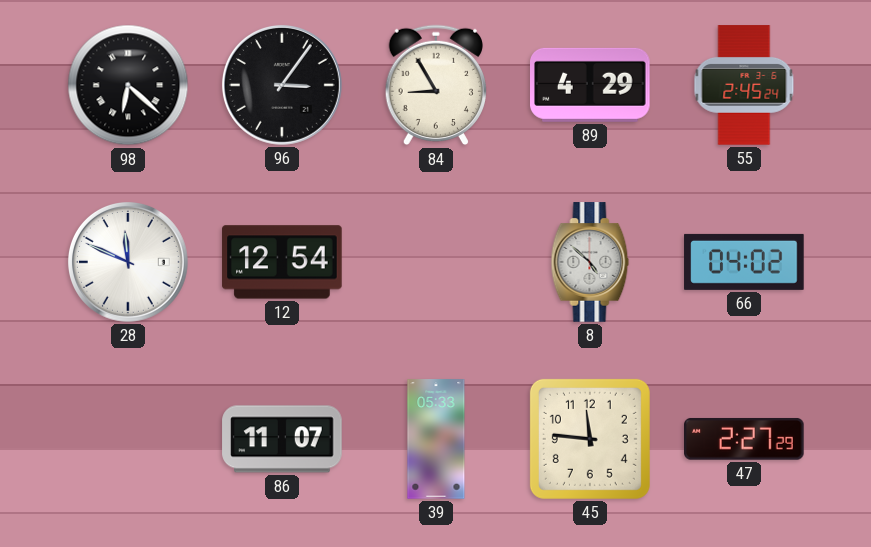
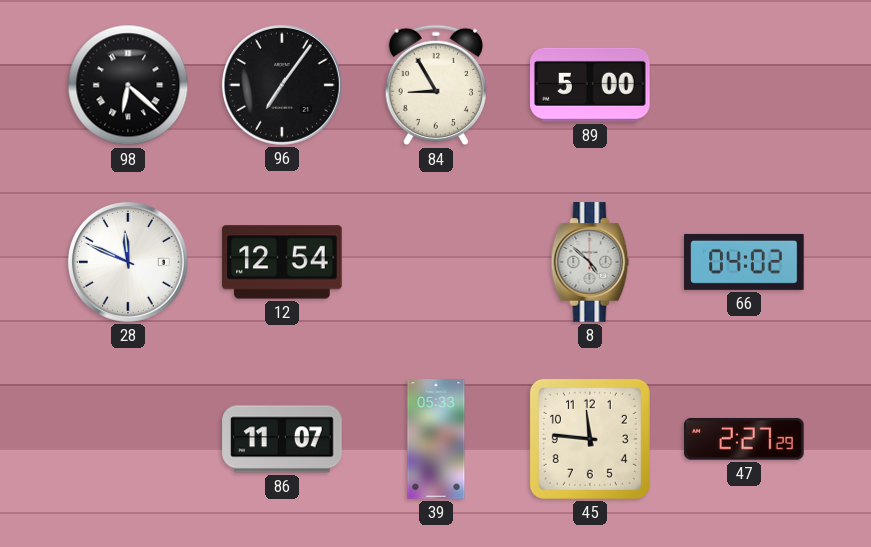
96: 3:06 -> 7:06 (282, 85)
89: 4:29 -> 5:00 (591, 85)
55: 2:45 -> none (744, 85)
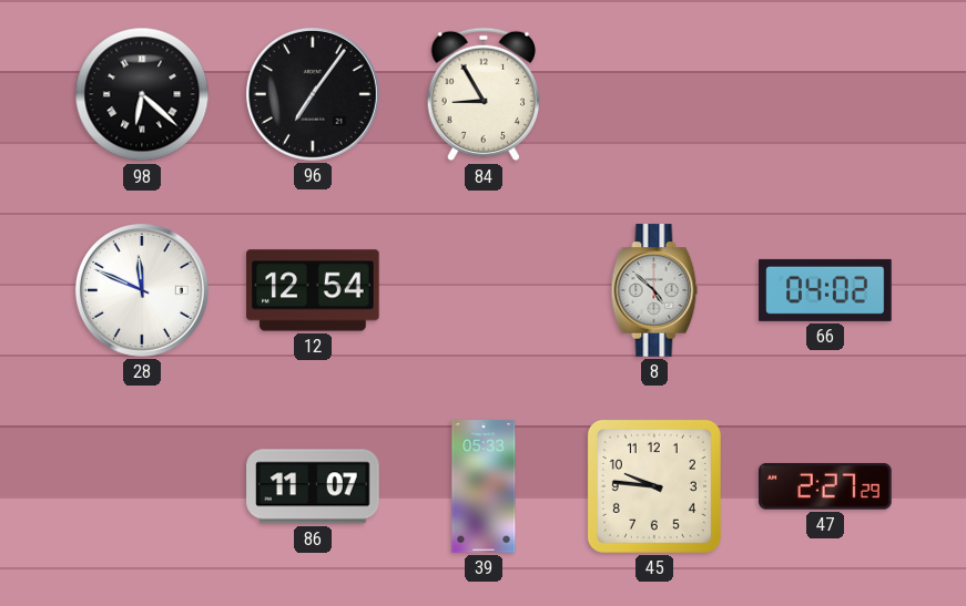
89: 5:00 -> none (591, 85)
45: 11:46 -> 9:46 (654, 486)
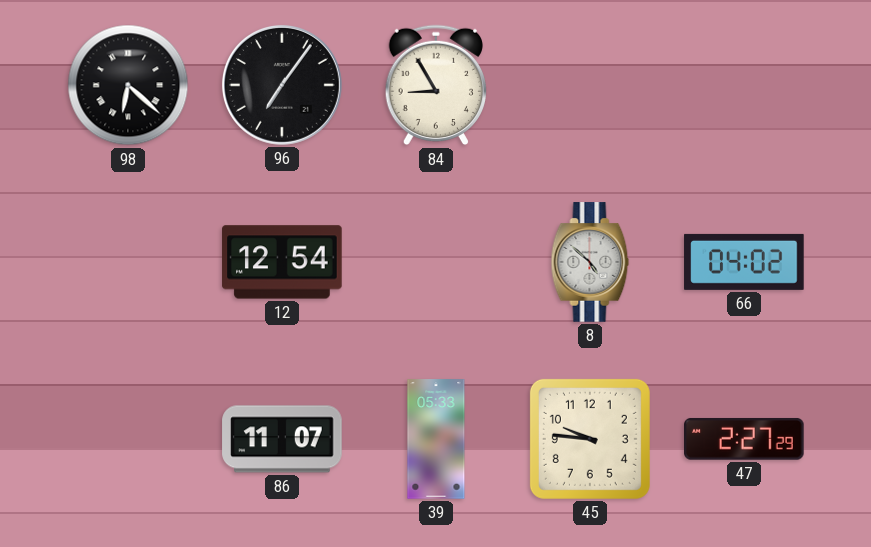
28: 11:49 -> none (142, 290)
